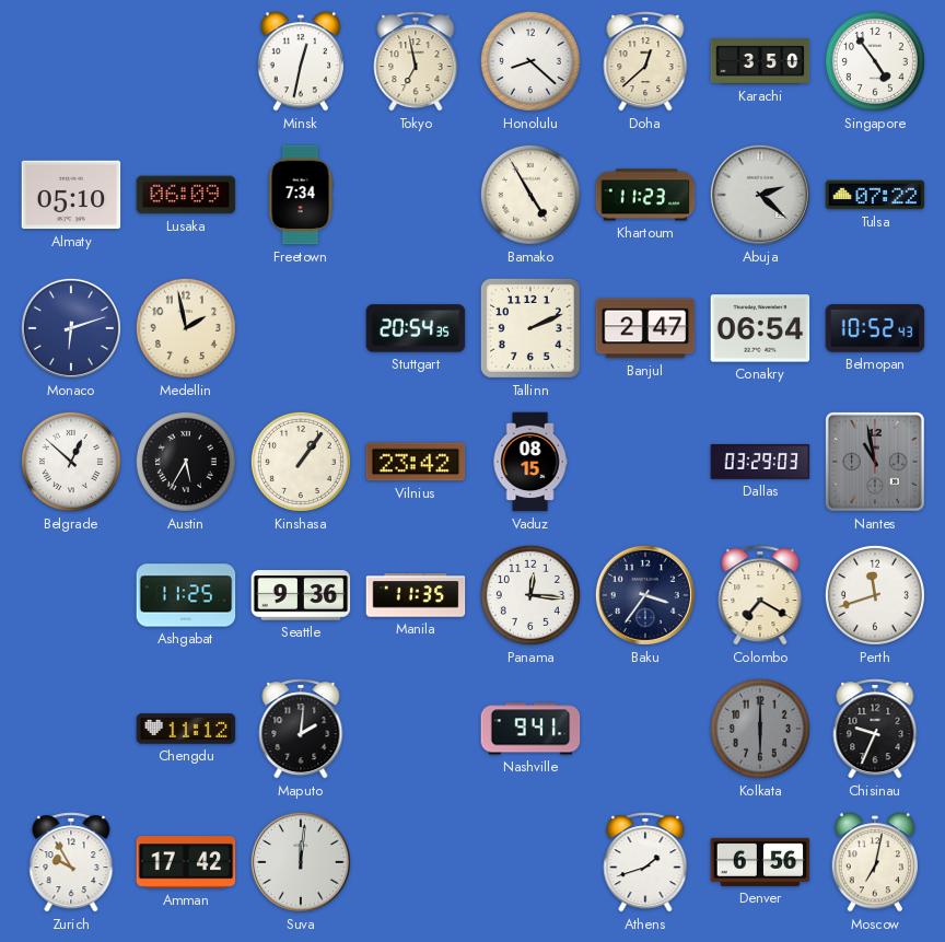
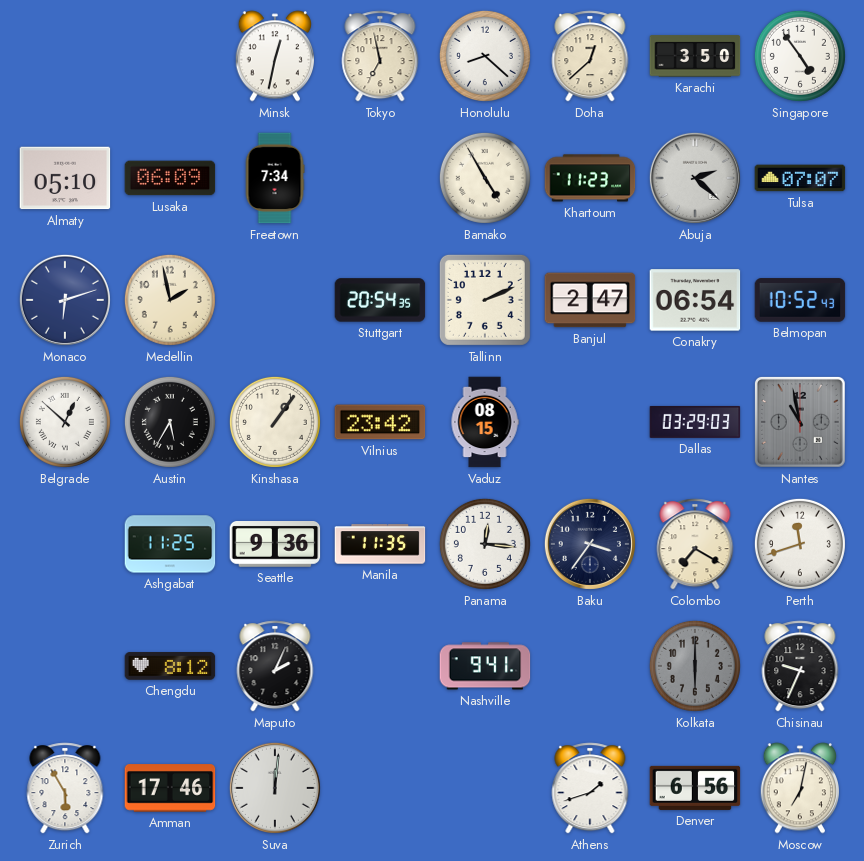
Tulsa: 07:22 -> 07:07 (800, 178)
Chengdu: 11:12 -> 8:12 (170, 666)
Maputo: 2:01 -> 2:04 (275, 666)
Zurich: 9:55 -> 5:55 (65, 788)
Amman: 17:42 -> 17:46 (170, 788)
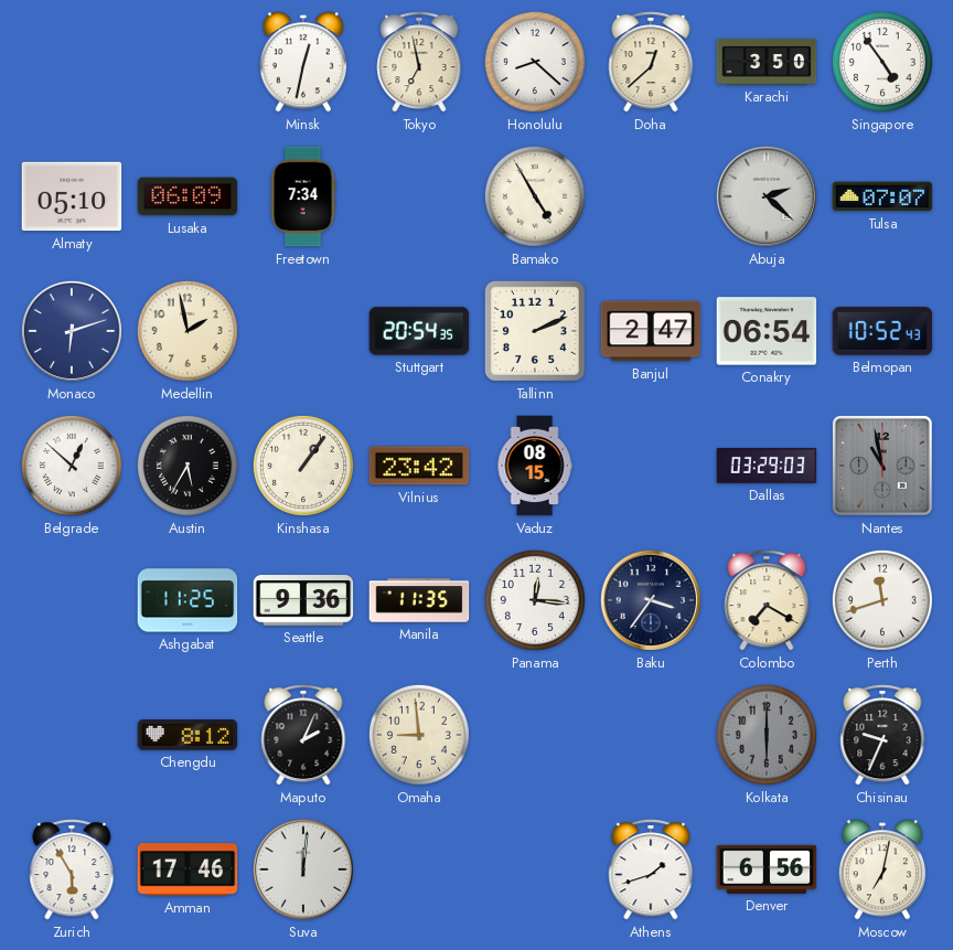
Khartoum: 11:23 -> none (590, 178)
Omaha: none -> 8:59 (419, 735)
Nashville: 9:41 -> none (485, 666)
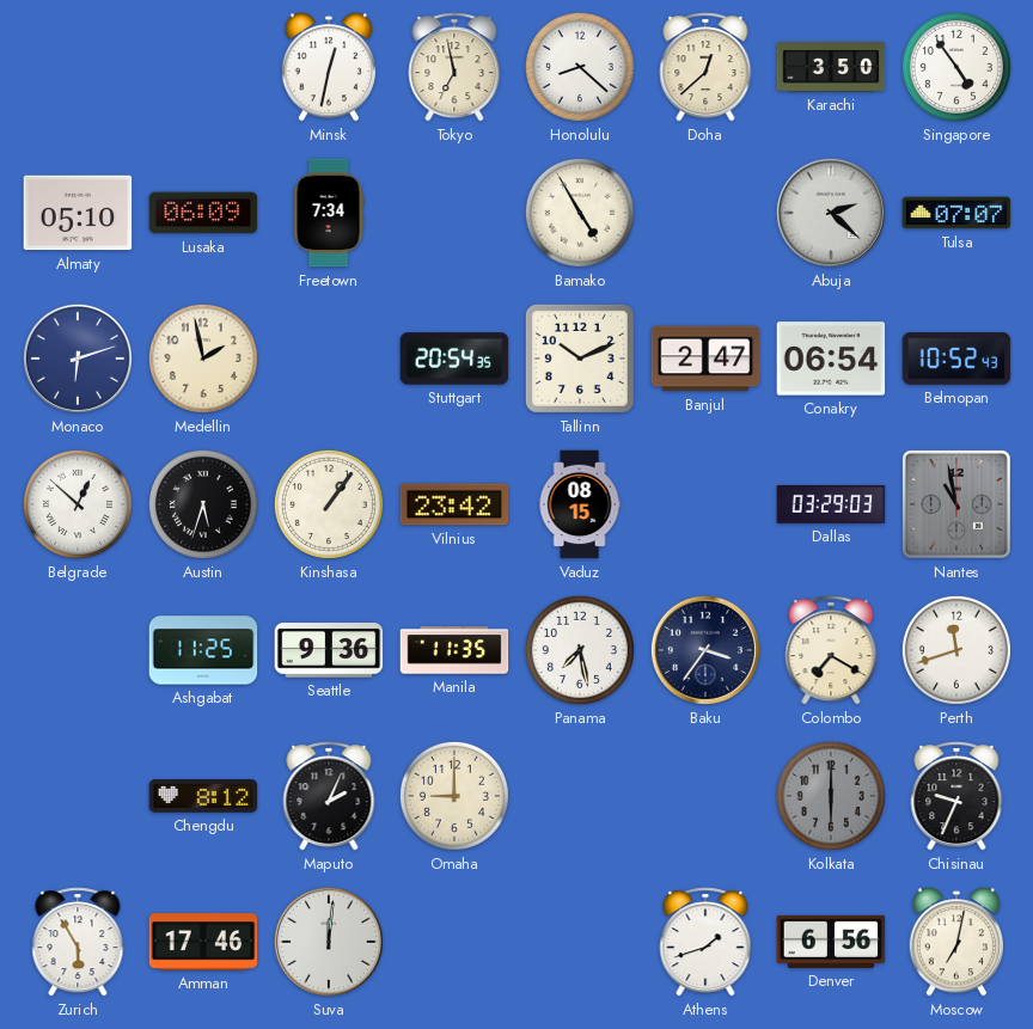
Tallinn: 2:11 -> 10:11 (580, 359)
Austin: 5:35 -> 5:33 (203, 504)
Panama: 12:16 -> 7:28 (580, 650)
Omaha: 8:59 -> 9:00 (454, 796)
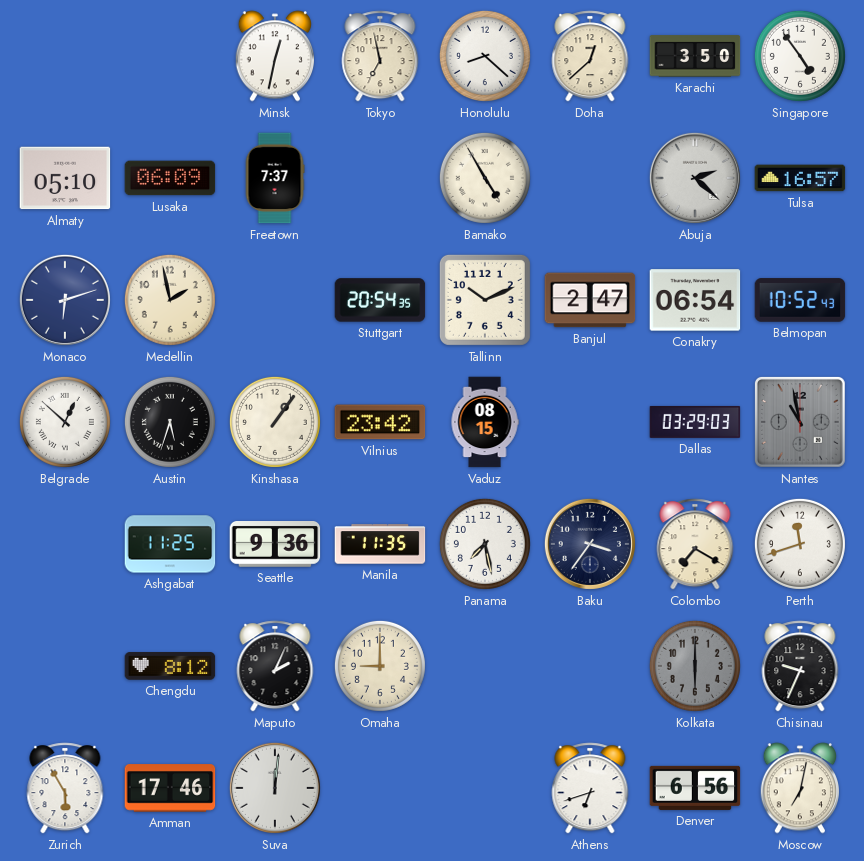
Freetown: 7:34 -> 7:37 (275, 178)
Tulsa: 07:07 -> 16:57 (800, 178)
Athens: 1:42 -> 6:42 (590, 788)
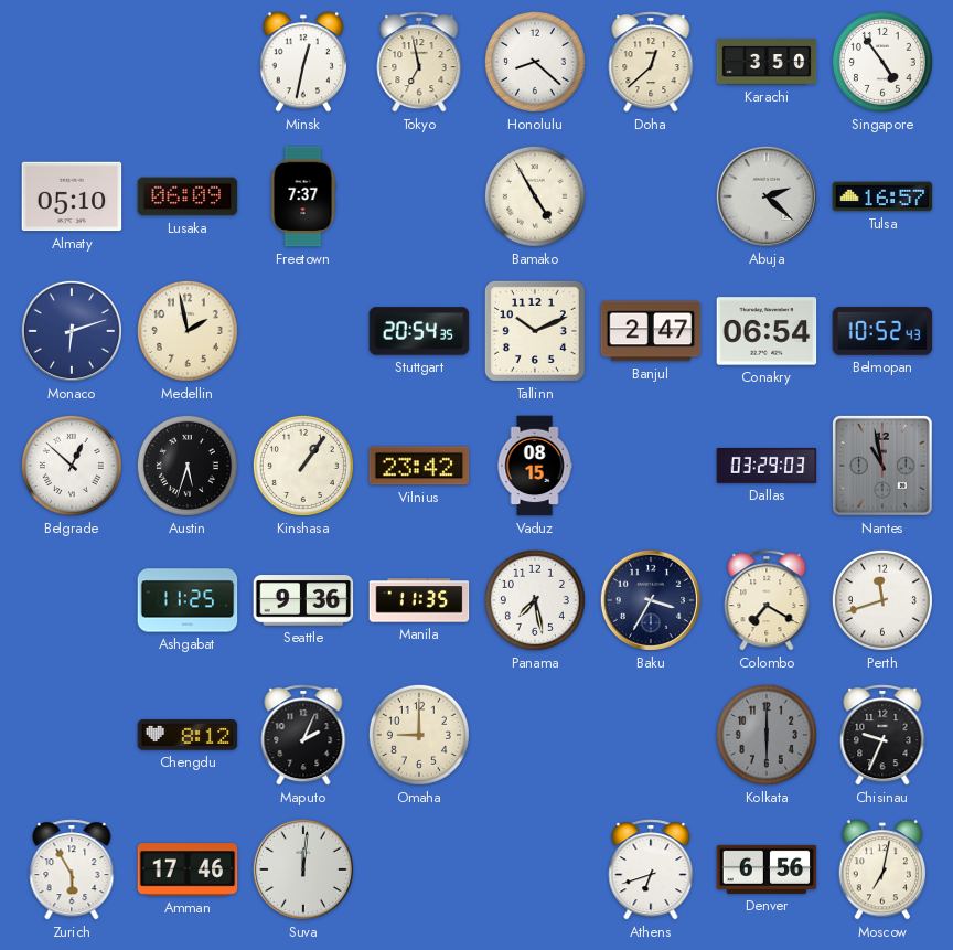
Baku: 3:36 -> 3:35 (651, 600)
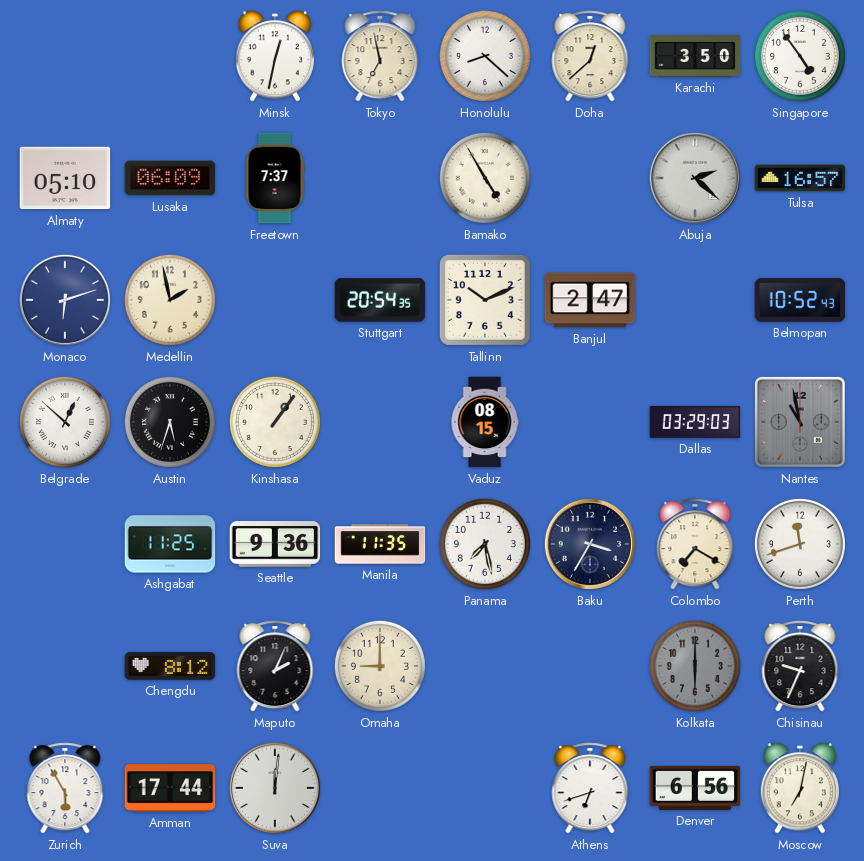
Conakry: 06:54 -> none (767, 331)
Vilnius: 23:42 -> none (419, 466)
Amman: 17:46 -> 17:44 (170, 788)
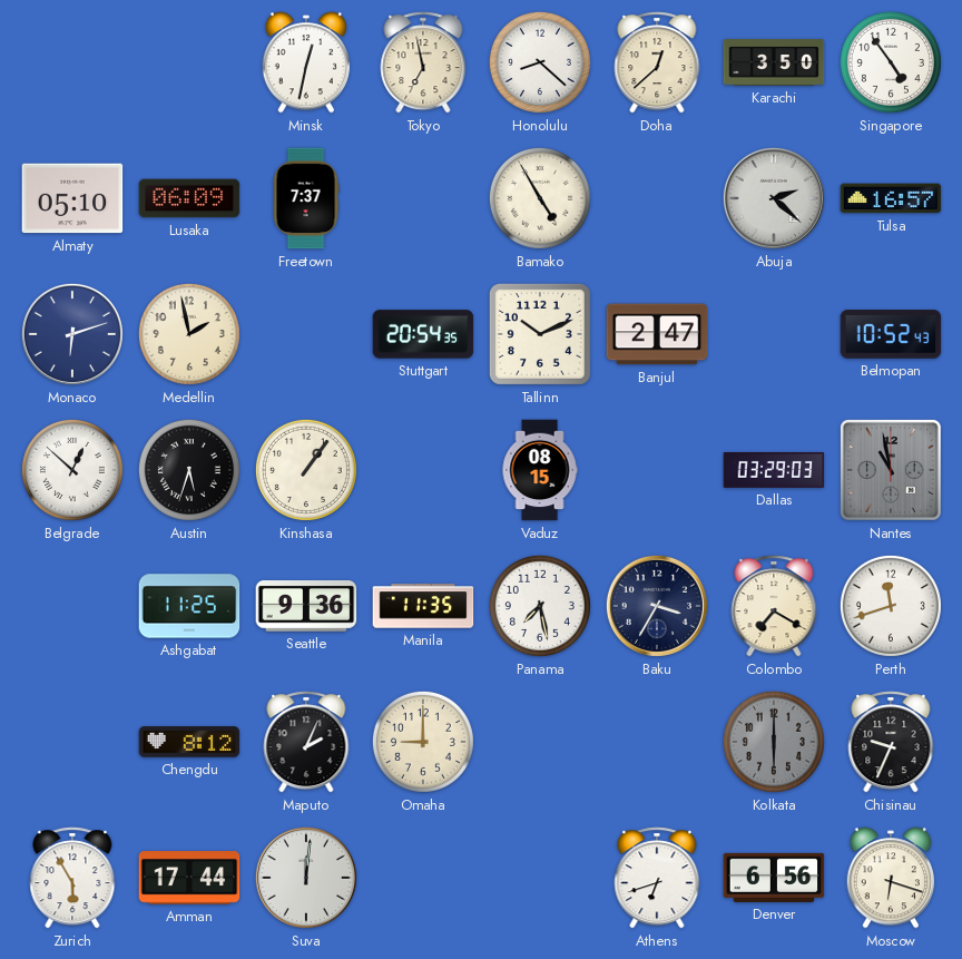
Moscow: 7:02 -> 6:18 (890, 878)
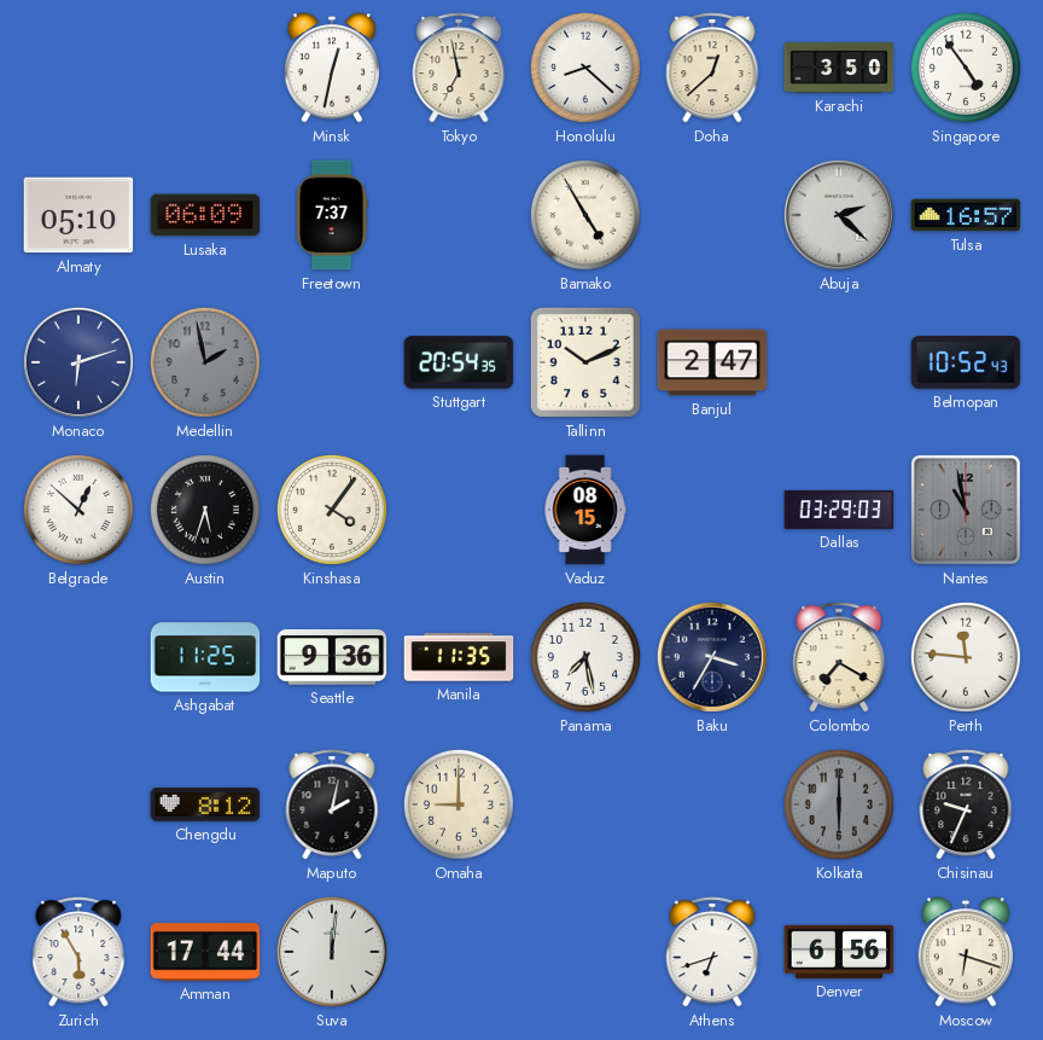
Medellin dial: cream -> grey (205, 362)
Kinshasa: 1:06 -> 4:06 (332, 510)
Perth: 11:42 -> 11:46 (966, 657)
Maputo: 2:04 -> 2:02 (332, 804)
